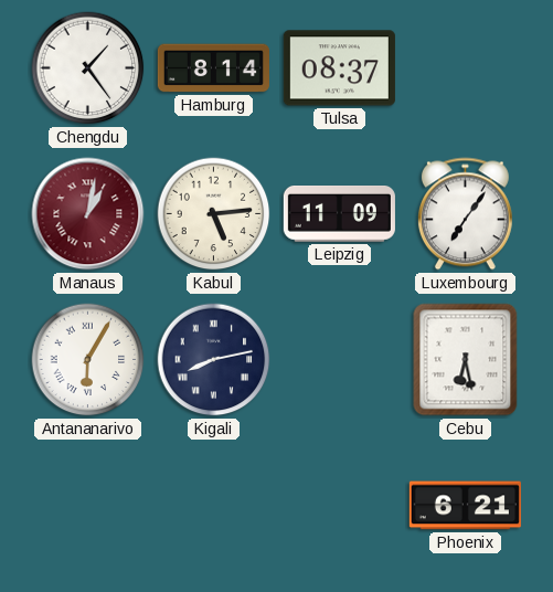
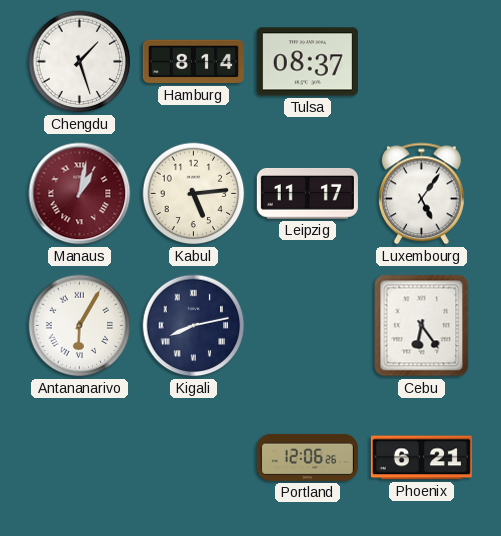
Chengdu: 1:24 -> 1:27 (80, 62)
Leipzig: 11:09 -> 11:17 (307, 194)
Luxembourg: 7:06 -> 5:06 (421, 194)
Cebu: 6:28 -> 6:24 (422, 326)
Portland: none -> 12:06 (307, 457)
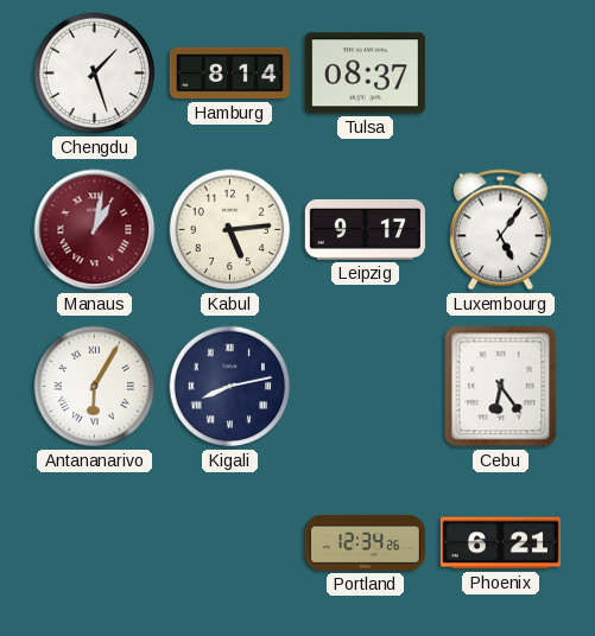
Leipzig: 11:17 -> 9:17 (365, 230)
Portland: 12:06 -> 12:34 (365, 542)
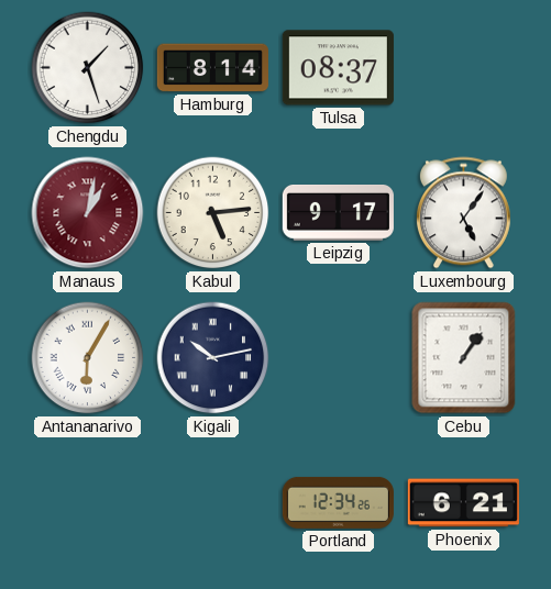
Kigali: 8:13 -> 10:13 (213, 358)
Cebu: 6:24 -> 1:06 (464, 358)
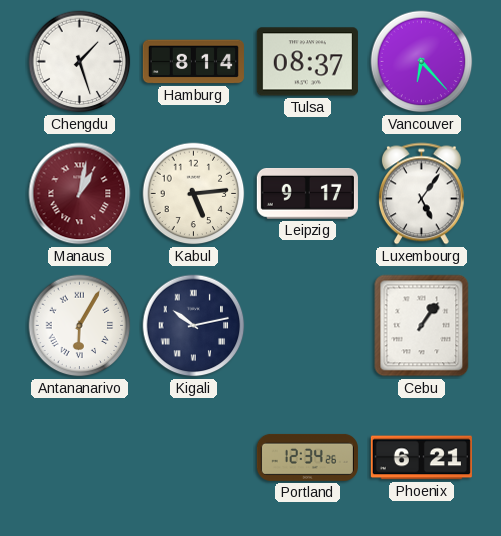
Vancouver: none -> 6:23 (422, 62)
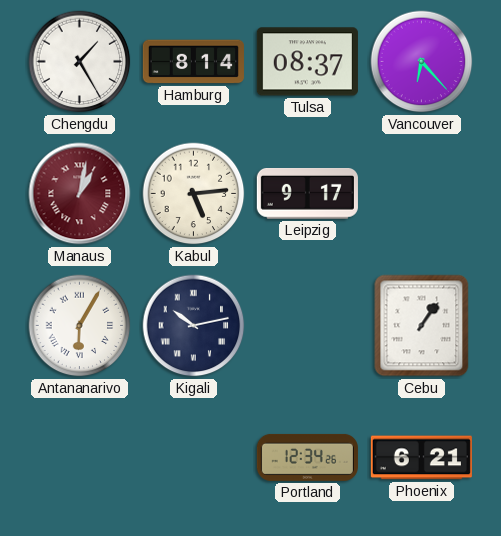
Chengdu: 1:27 -> 1:25 (80, 62)
Luxembourg: 5:06 -> none (421, 194)
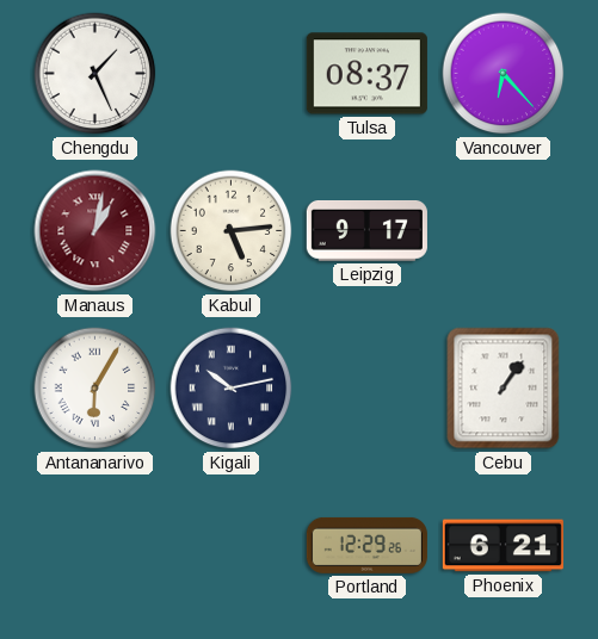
Chengdu: 1:25 -> 1:26 (95, 74)
Hamburg: 8:14 -> none (193, 62)
Portland: 12:34 -> 12:29 (366, 545)
